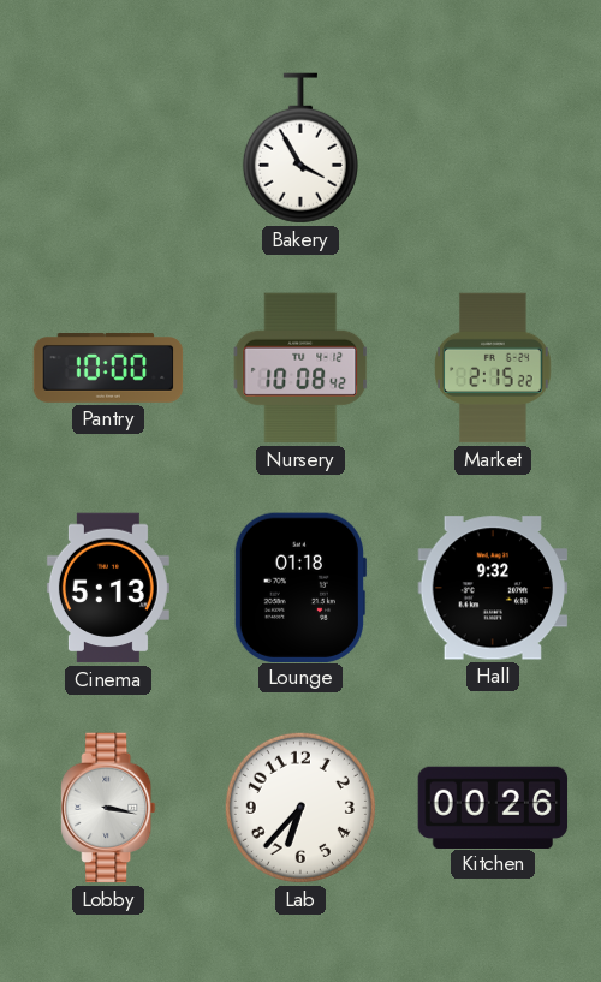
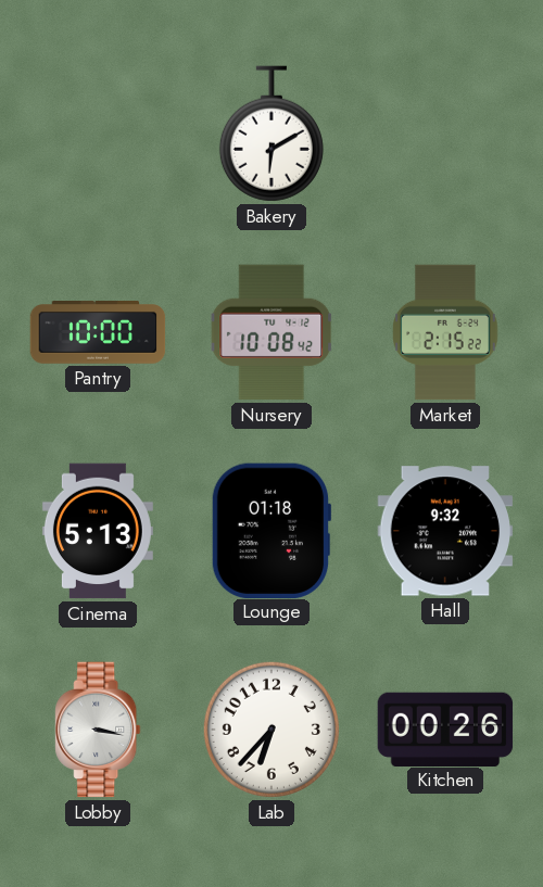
Bakery: 3:55 -> 6:10 (271, 134)
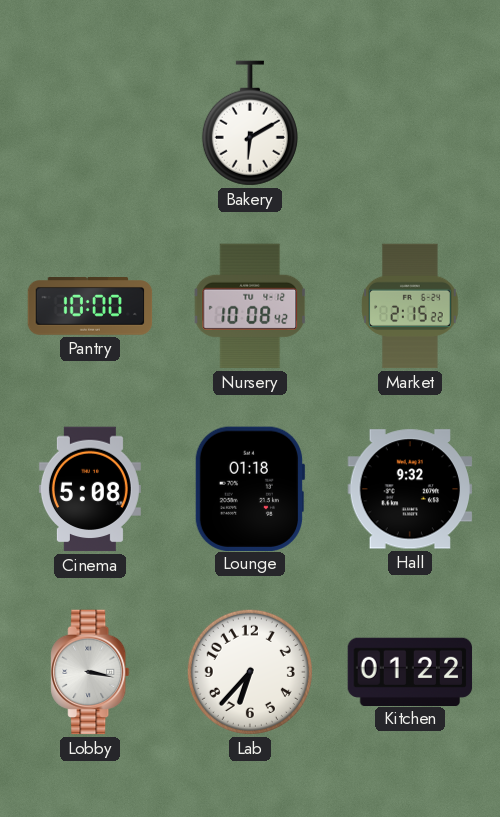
Cinema: 5:13 -> 5:08 (90, 489)
Kitchen: 00:26 -> 01:22 (410, 671)
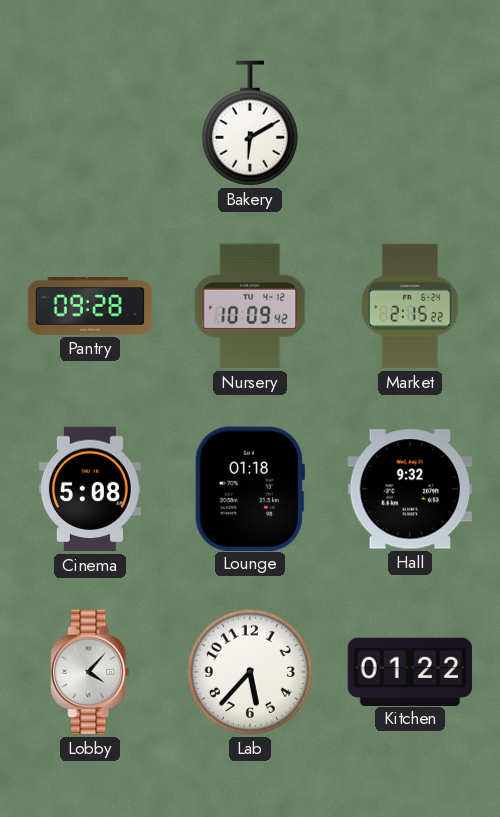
Pantry: 10:00 -> 09:28 (90, 307)
Nursery: 10:08 -> 10:09 (250, 306)
Lobby: 3:17 -> 4:07 (90, 672)
Lab: 6:37 -> 5:37 (250, 672)
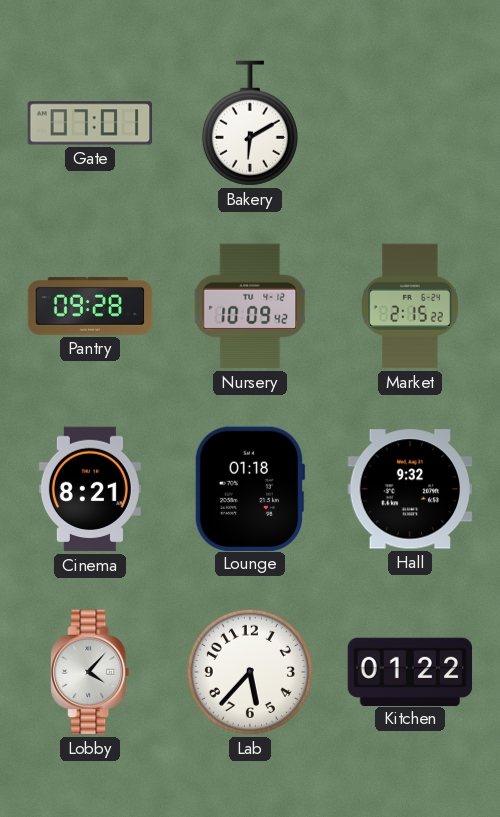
Gate: none -> 07:01 (90, 123)
Cinema: 5:08 -> 8:21 (90, 489)
